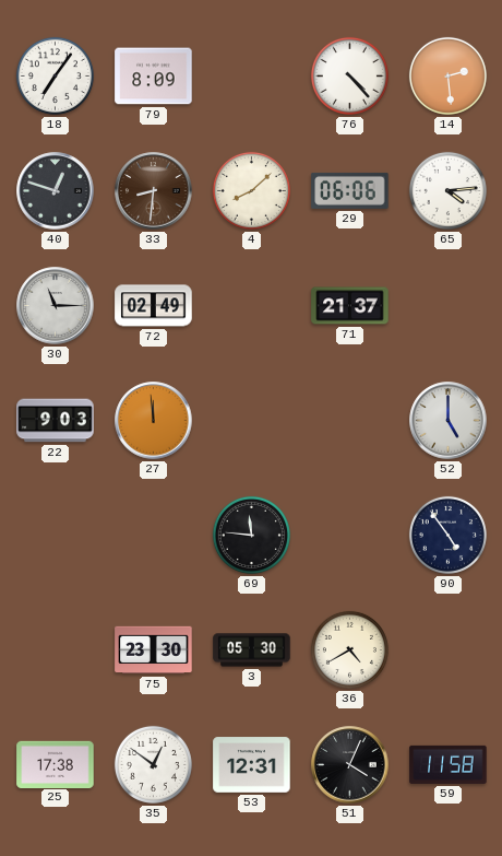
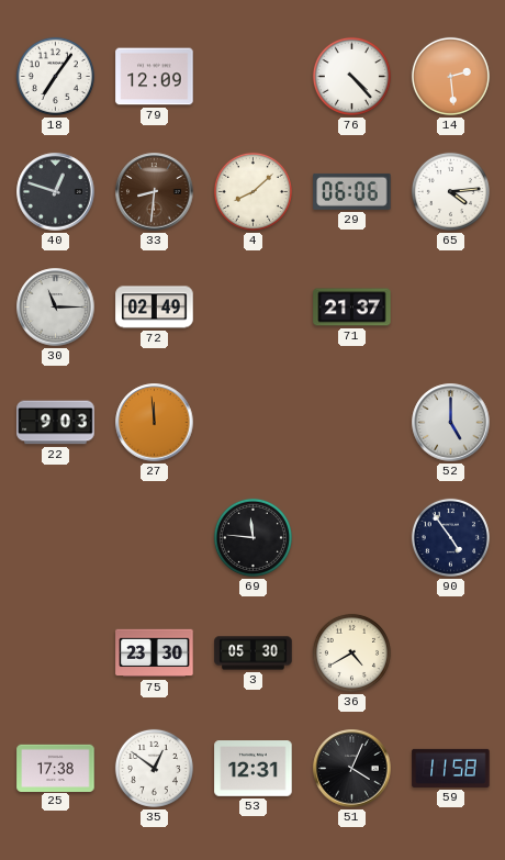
79: 8:09 -> 12:09 (155, 77)
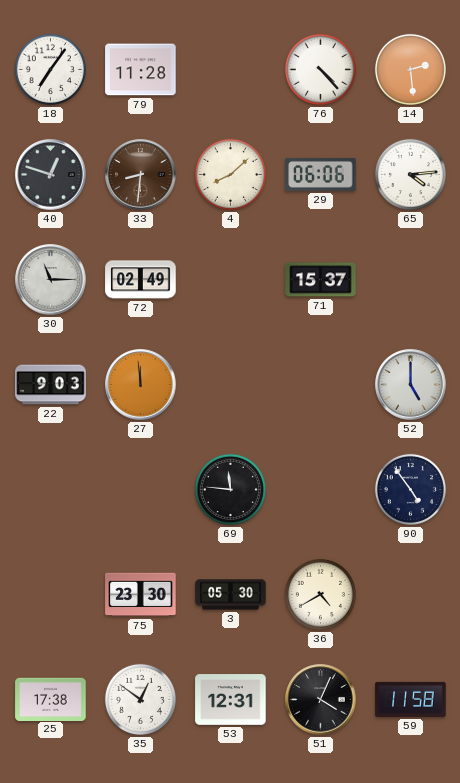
79: 12:09 -> 11:28 (141, 70)
71: 21:37 -> 15:37 (321, 280)
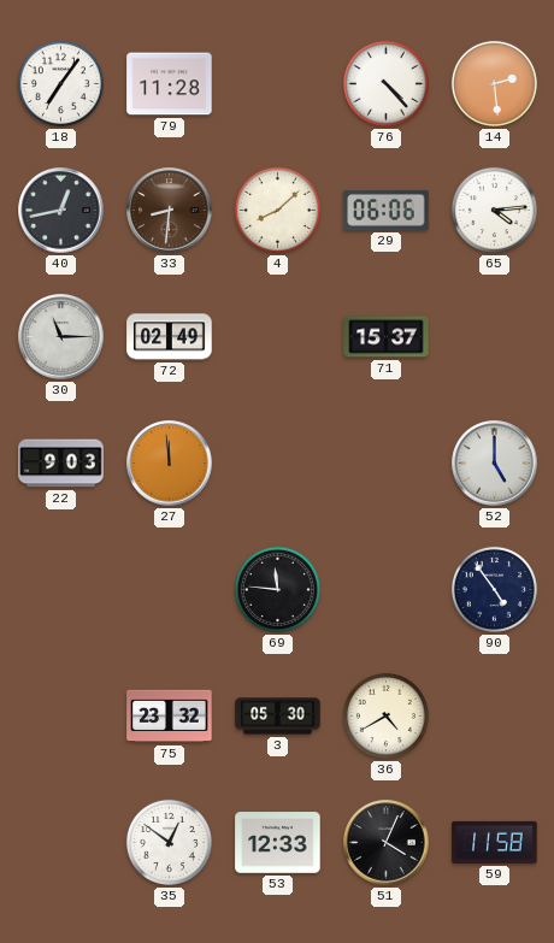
40: 12:48 -> 12:43 (61, 211)
75: 23:30 -> 23:32 (170, 717)
25: 17:38 -> none (51, 699)
53: 12:31 -> 12:33 (278, 843)
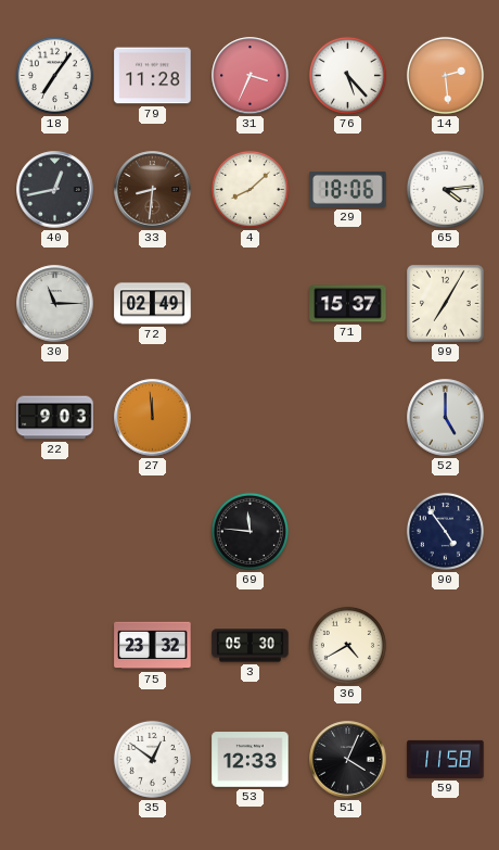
31: none -> 3:34 (251, 76)
76: 4:23 -> 5:23 (347, 75)
29: 06:06 -> 18:06 (348, 189)
99: none -> 7:05 (446, 304)
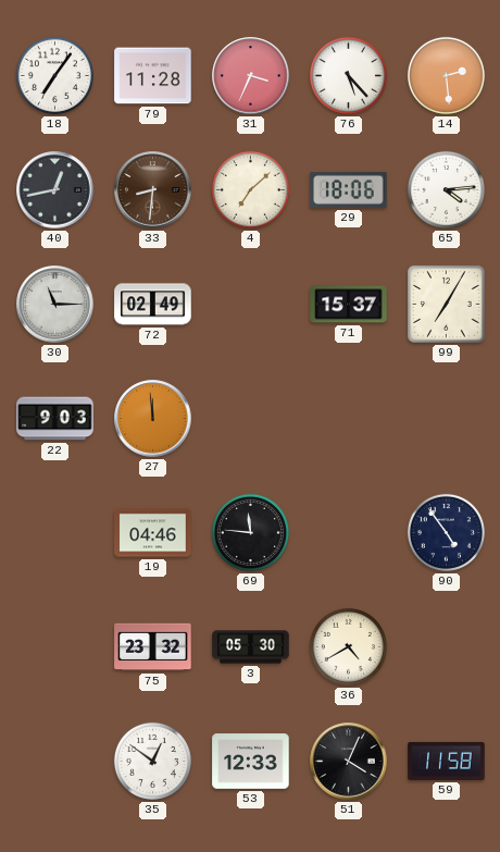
4: 8:08 -> 7:08 (250, 189)
52: 5:00 -> none (446, 418)
19: none -> 04:46 (153, 533)
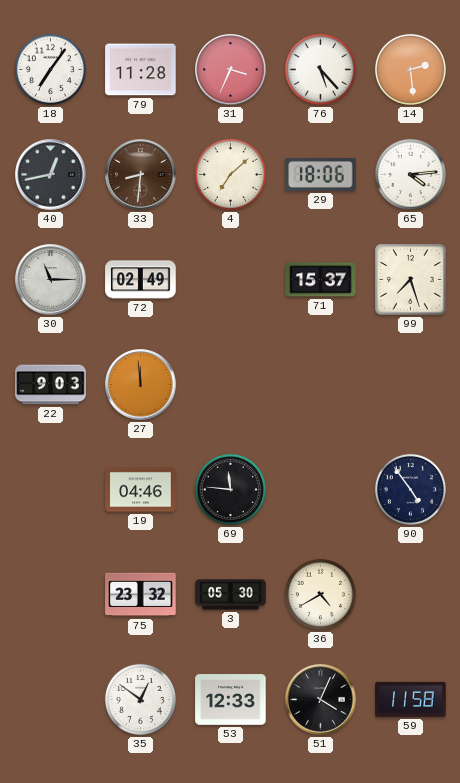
99: 7:05 -> 7:27 (411, 280)
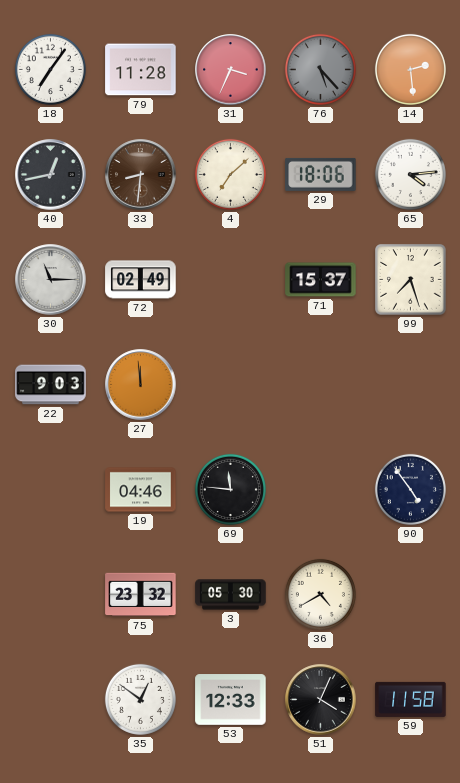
76 dial: white -> grey (320, 69)
